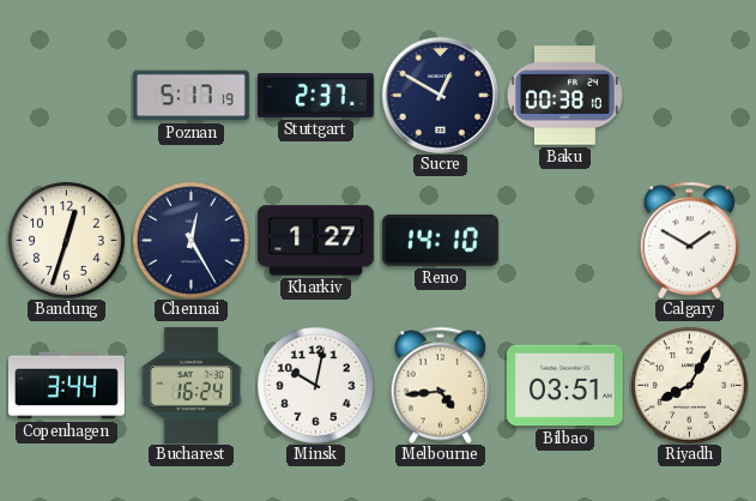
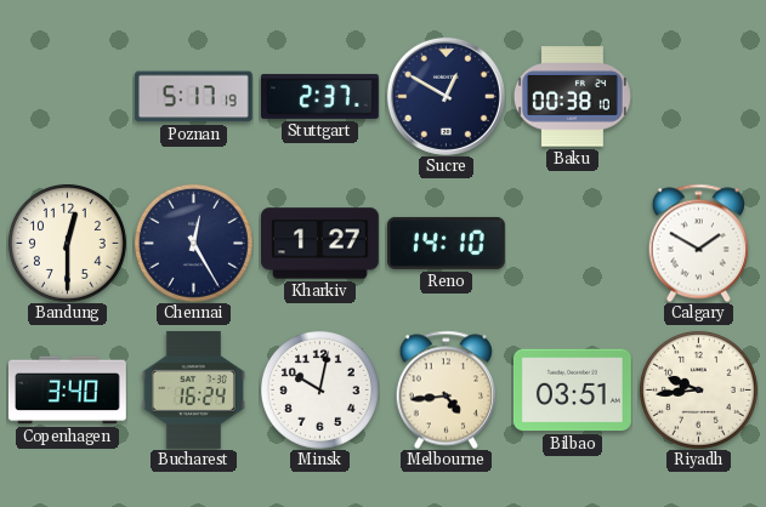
Bandung: 12:33 -> 12:30 (67, 243)
Copenhagen: 3:44 -> 3:40 (67, 391)
Riyadh: 8:05 -> 9:44 (698, 389)
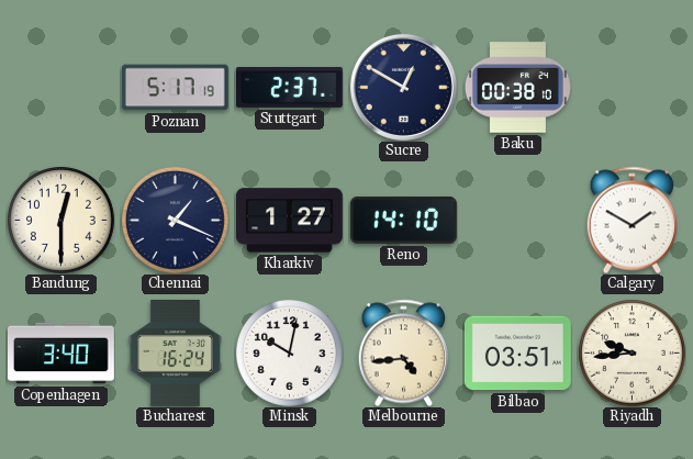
Chennai: 12:25 -> 1:19 (175, 220)
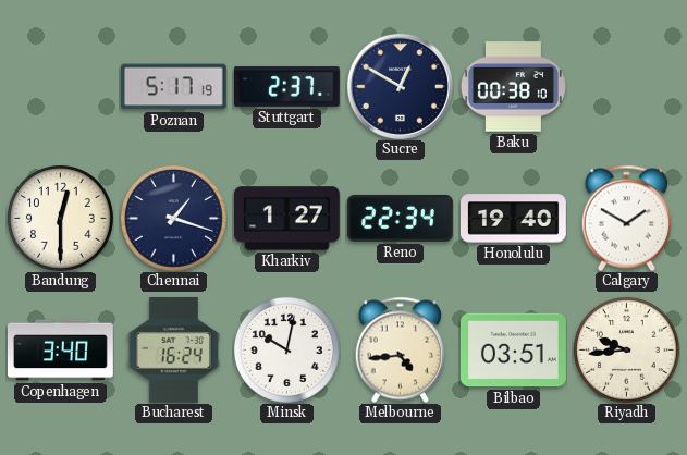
Chennai: 1:19 -> 1:18 (173, 218)
Reno: 14:10 -> 22:34 (400, 218)
Honolulu: none -> 19:40 (513, 219)
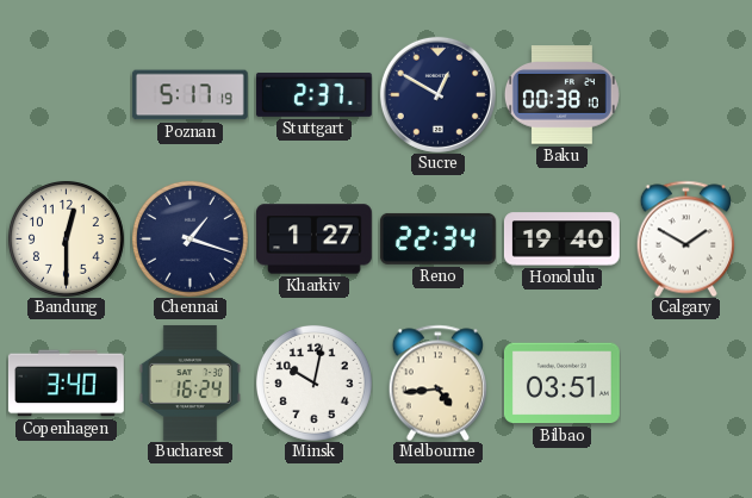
Riyadh: 9:44 -> none (626, 349)
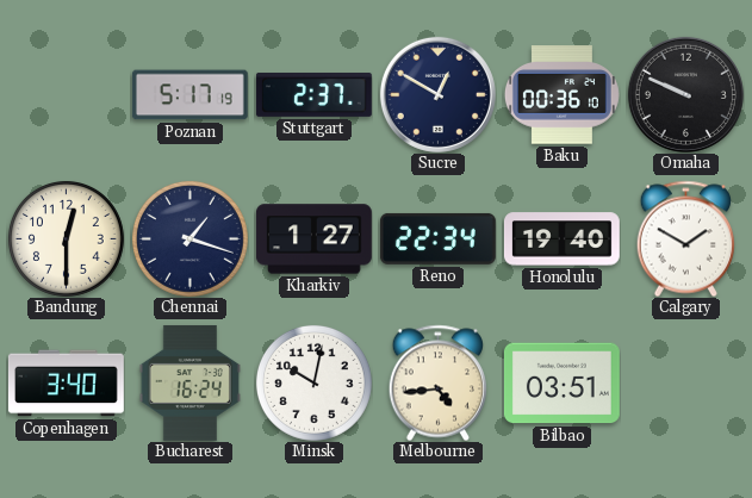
Baku: 00:38 -> 00:36 (561, 95)
Omaha: none -> 9:49 (685, 94)
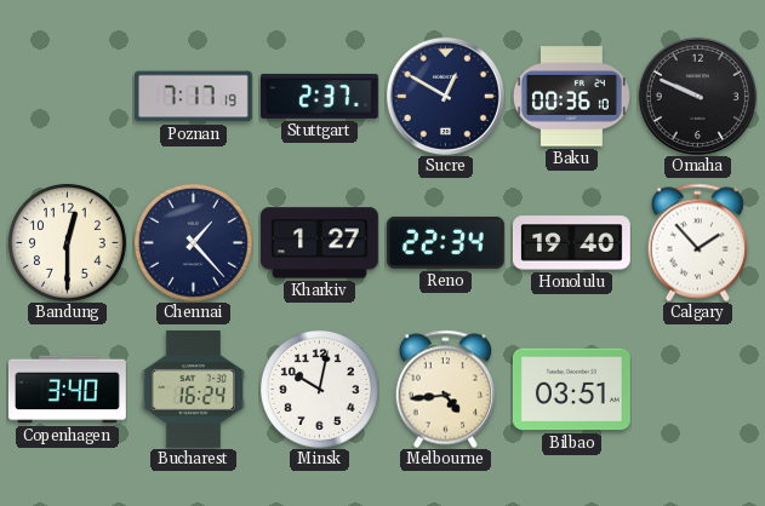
Poznan: 5:17 -> 7:17 (193, 97)
Chennai: 1:18 -> 1:23 (193, 242)
Calgary: 1:50 -> 1:53 (697, 242)
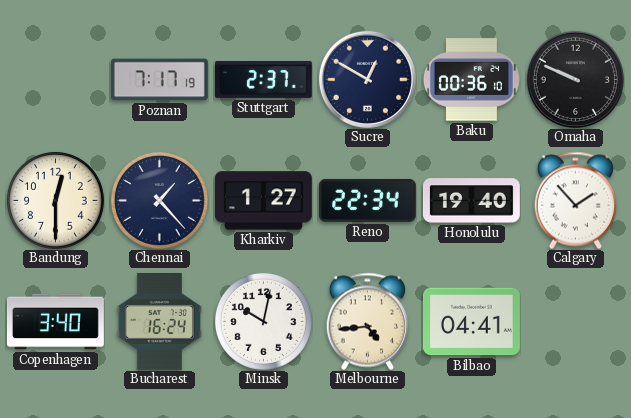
Bilbao: 03:51 -> 04:41 (471, 322)
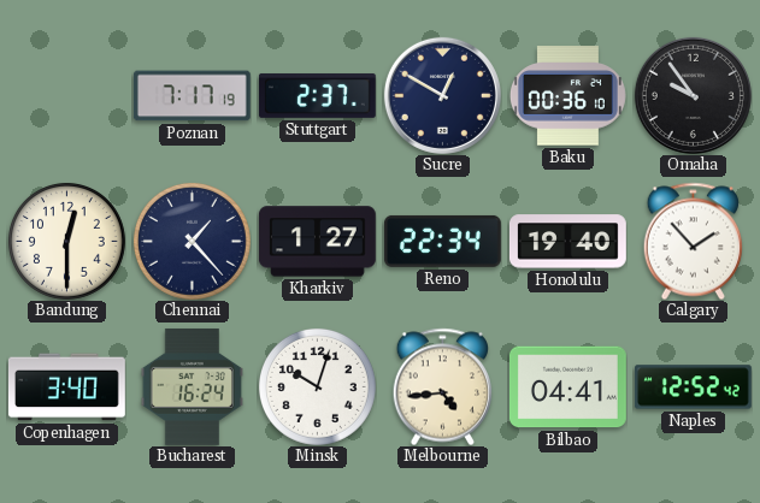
Omaha: 9:49 -> 9:54 (693, 95)
Minsk: 10:02 -> 10:03 (317, 386)
Naples: none -> 12:52 (693, 387)
